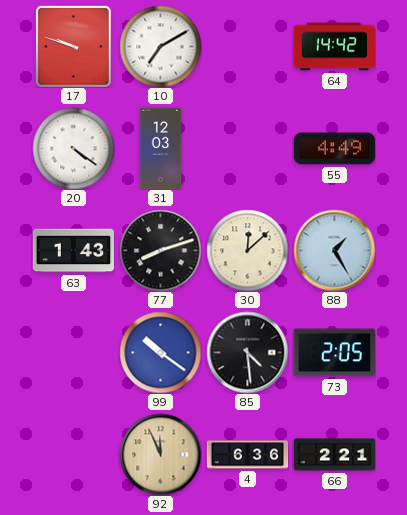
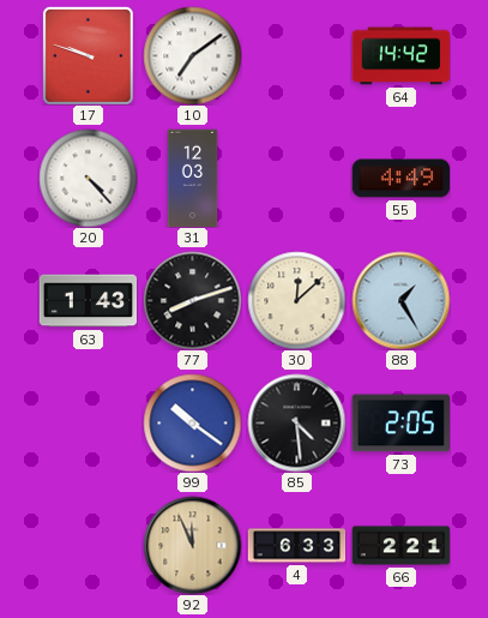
10: 7:10 -> 7:09 (192, 55)
20: 4:21 -> 4:23 (88, 178)
4: 6:36 -> 6:33 (296, 546)
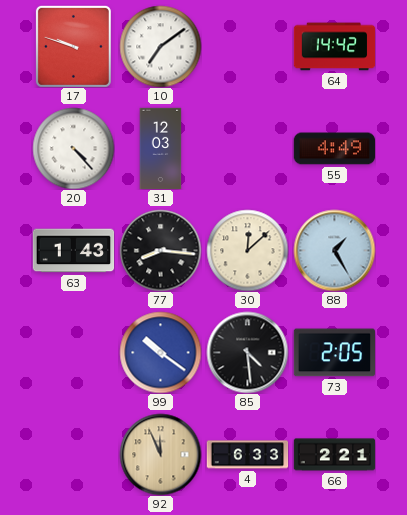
77: 8:12 -> 8:16 (160, 250)
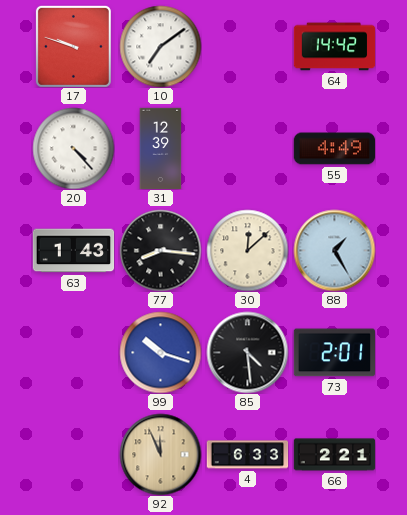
31: 12:03 -> 12:39 (161, 148)
99: 10:21 -> 10:18 (160, 352)
73: 2:05 -> 2:01 (334, 353)
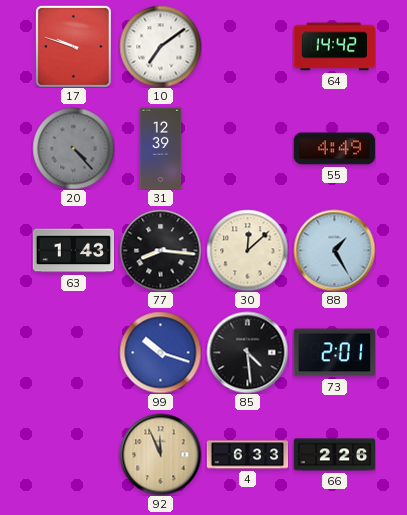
20 dial: white -> grey (73, 148)
66: 2:21 -> 2:26 (334, 455)
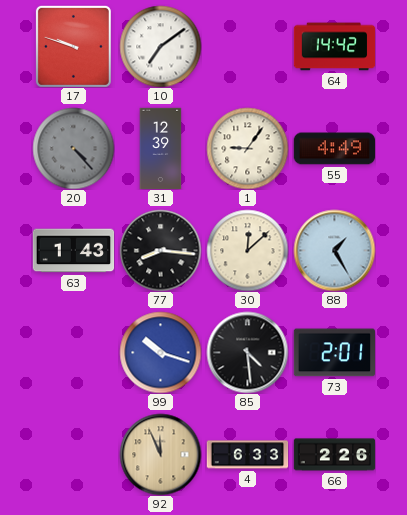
1: none -> 9:06 (247, 148)
